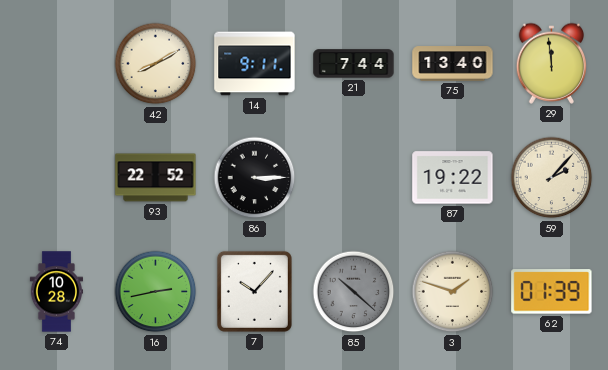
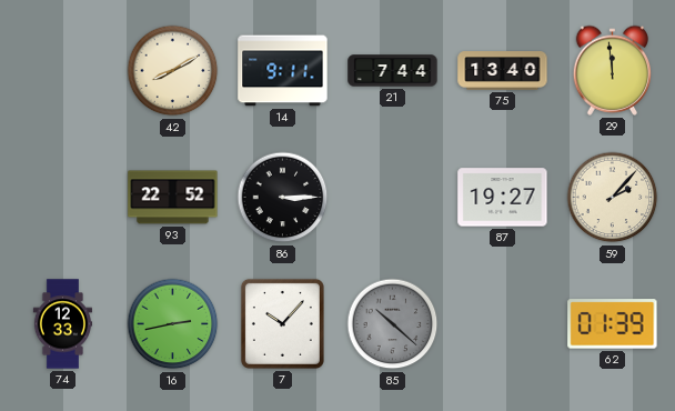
87: 19:22 -> 19:27 (503, 198)
74: 10:28 -> 12:33 (62, 324)
3: 1:48 -> none (453, 292)
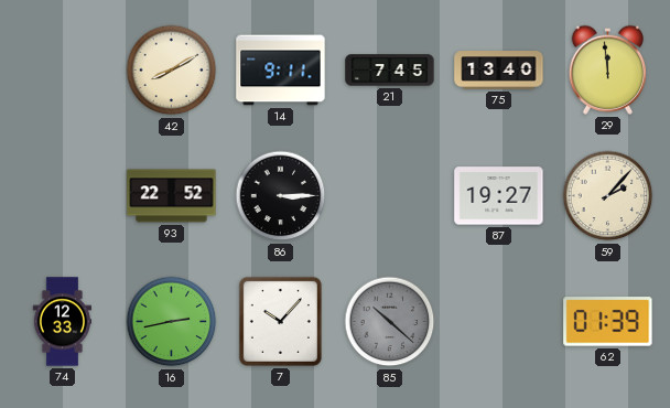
21: 7:44 -> 7:45 (390, 71)
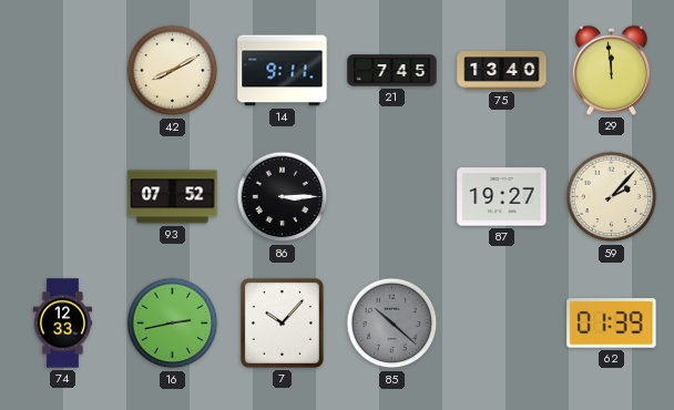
93: 22:52 -> 07:52 (173, 197)
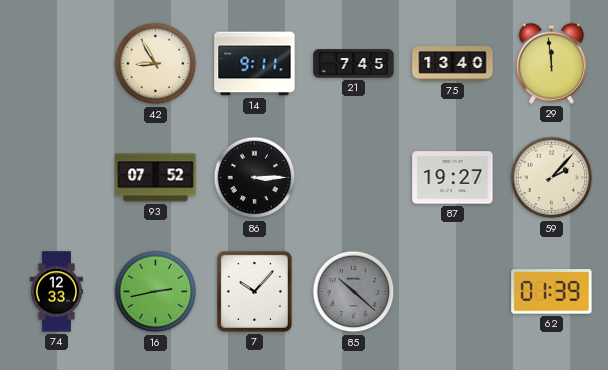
42: 8:10 -> 8:55 (156, 64)
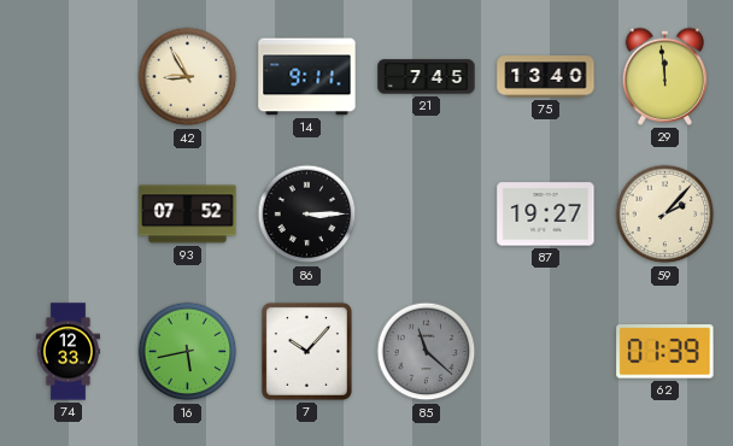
16: 2:43 -> 5:43 (188, 352)
85: 10:22 -> 11:22 (427, 352)
